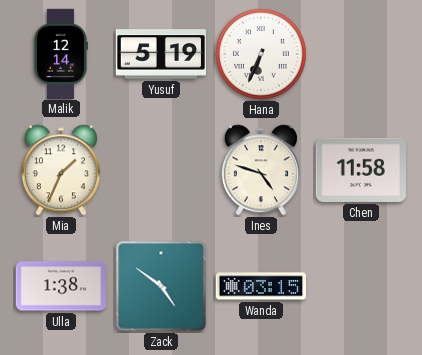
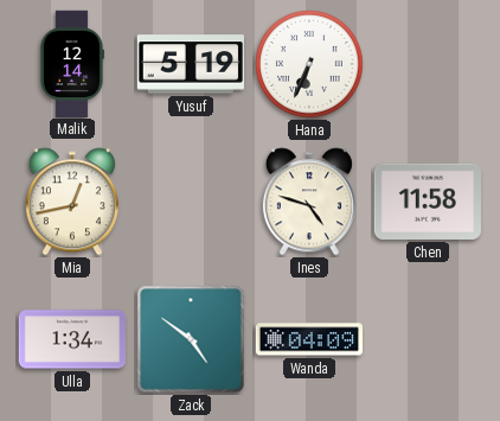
Mia: 1:34 -> 12:43 (72, 202)
Ulla: 1:38 -> 1:34 (71, 339)
Wanda: 03:15 -> 04:09 (308, 339)
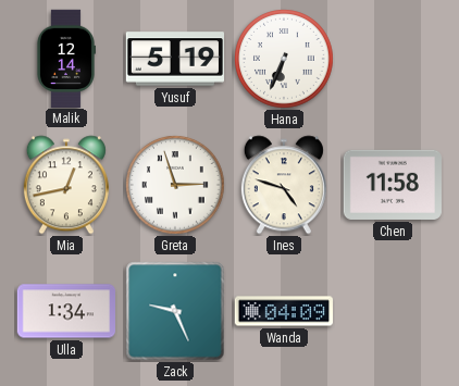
Greta: none -> 2:57 (176, 186)
Zack: 4:51 -> 9:26 (175, 311)
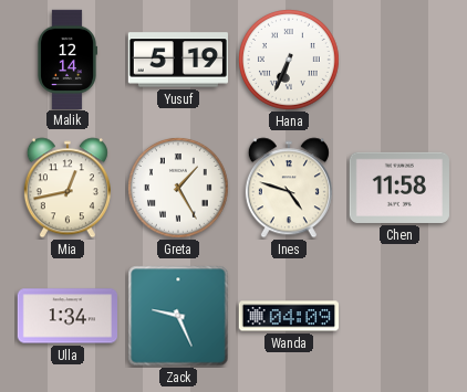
Greta: 2:57 -> 1:25 (179, 189)
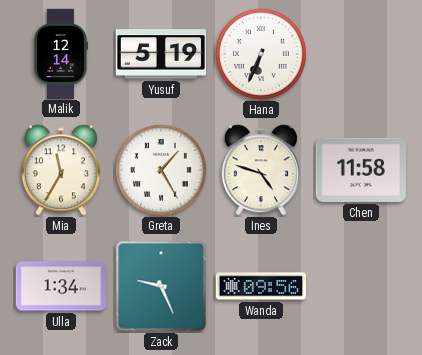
Mia: 12:43 -> 11:35 (61, 170)
Wanda: 04:09 -> 09:56 (260, 286)
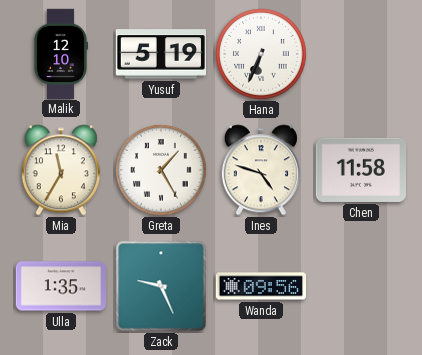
Malik: 12:14 -> 12:10 (60, 53)
Ulla: 1:34 -> 1:35 (60, 286)
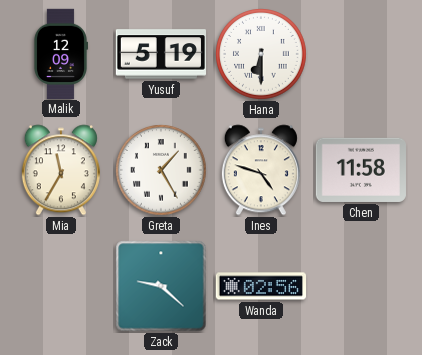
Malik: 12:10 -> 12:09 (60, 53)
Hana: 6:34 -> 6:30 (262, 55)
Ulla: 1:35 -> none (60, 286)
Zack: 9:26 -> 9:22 (161, 286)
Wanda: 09:56 -> 02:56 (260, 286)
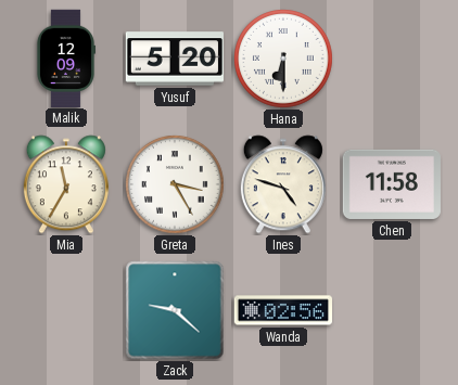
Yusuf: 5:19 -> 5:20 (174, 59)
Greta: 1:25 -> 3:25 (176, 185)
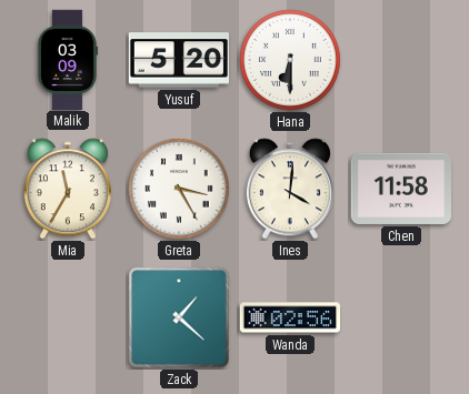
Malik: 12:09 -> 03:09 (67, 59)
Ines: 4:48 -> 4:01 (290, 189)
Zack: 9:22 -> 1:22 (179, 317)
